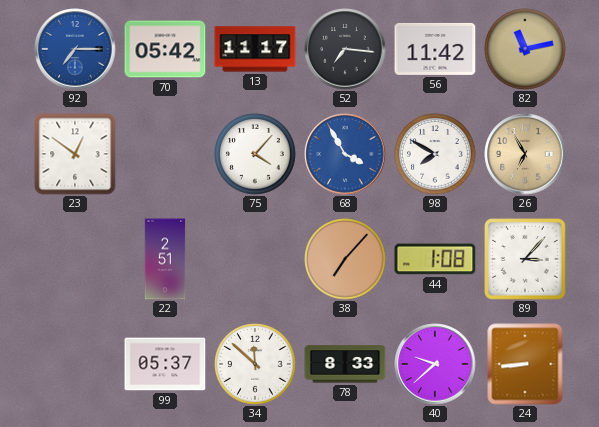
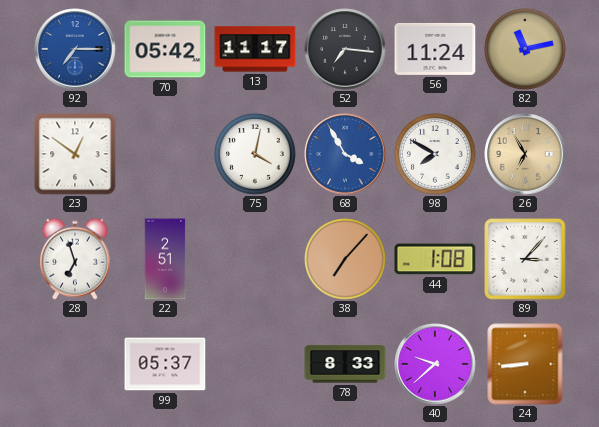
56: 11:42 -> 11:24 (435, 49)
75: 4:07 -> 4:02 (255, 154)
28: none -> 6:57 (76, 259)
34: 11:52 -> none (255, 364)
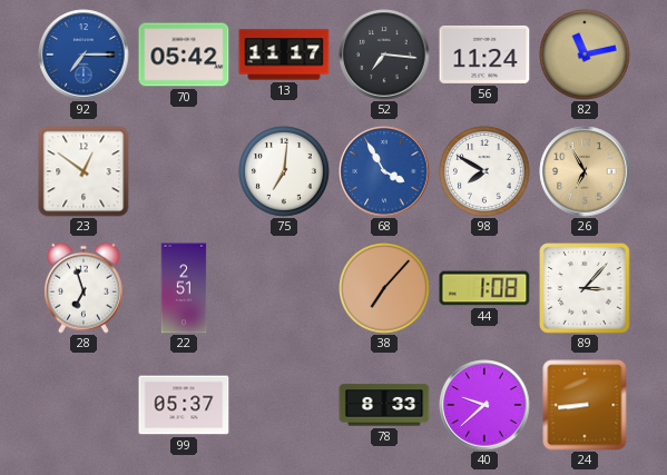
75: 4:02 -> 7:01 (284, 171)
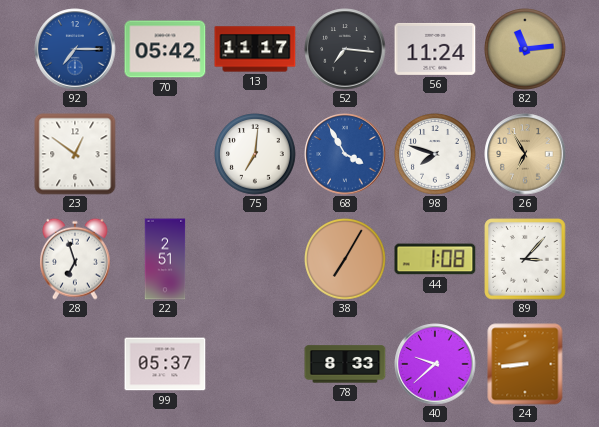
82: 11:13 -> 11:14 (525, 49)
98: 7:50 -> 7:48 (435, 154)
38: 7:07 -> 7:05 (345, 259)
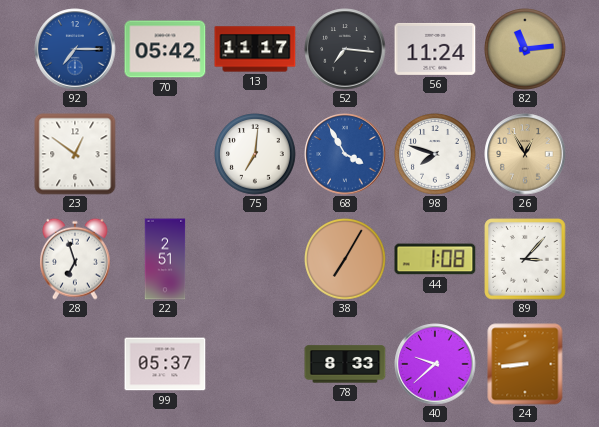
26: 6:55 -> 12:55 (525, 154)
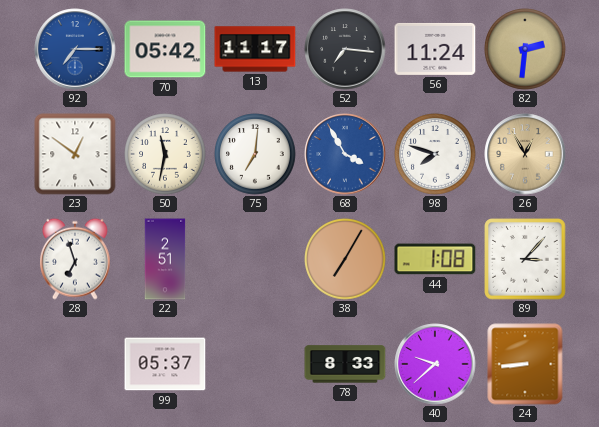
82: 11:14 -> 2:31 (525, 49)
50: none -> 11:32 (165, 154)
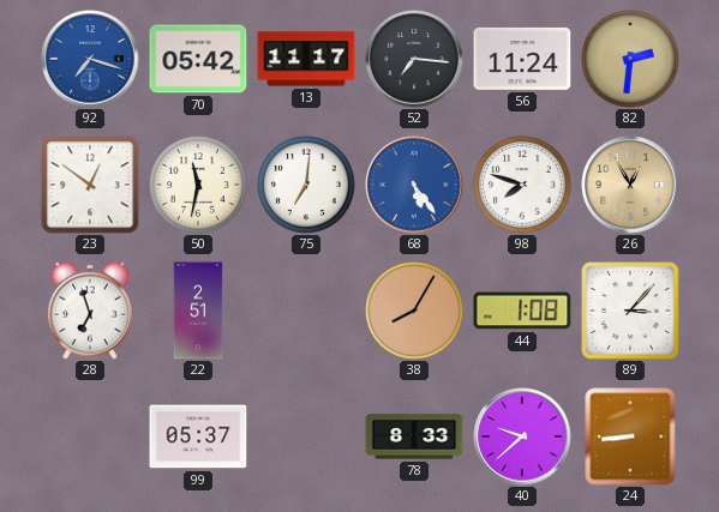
92: 7:15 -> 7:18 (90, 59)
68: 3:55 -> 5:24 (414, 185)
38: 7:05 -> 8:05 (414, 311)
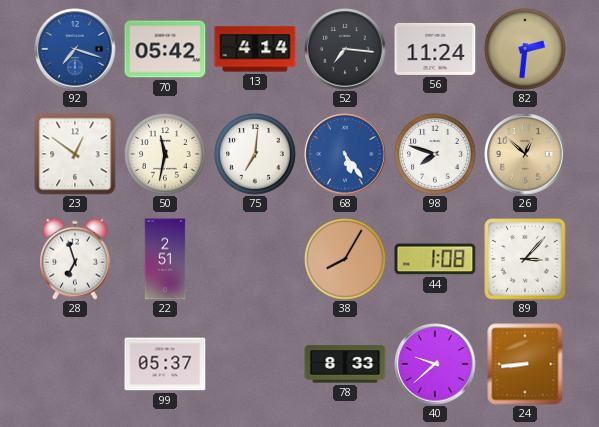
13: 11:17 -> 4:14 (255, 49)
26: 12:55 -> 12:52 (525, 154)
